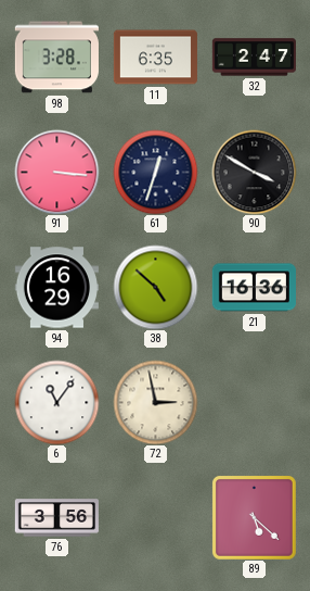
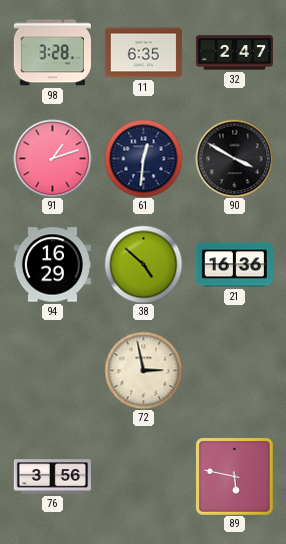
91: 3:16 -> 1:12 (52, 158)
61: 12:33 -> 12:31 (143, 158)
6: 11:06 -> none (56, 402)
89: 5:22 -> 5:47 (234, 476)
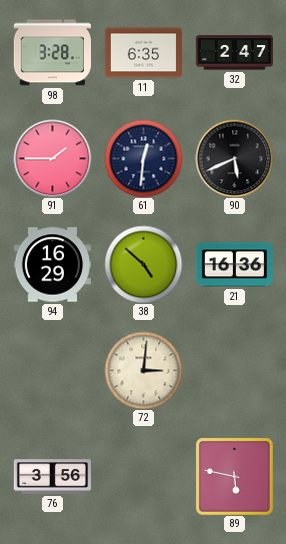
91: 1:12 -> 1:45 (52, 158)
90: 3:50 -> 5:41 (234, 158)
72: 2:58 -> 3:01 (143, 370)
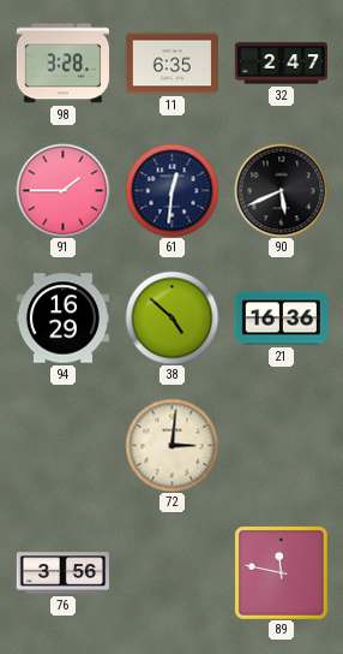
89: 5:47 -> 11:47 (281, 572)
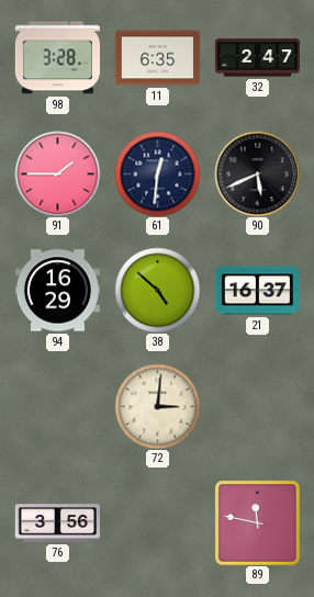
21: 16:36 -> 16:37 (257, 291)
